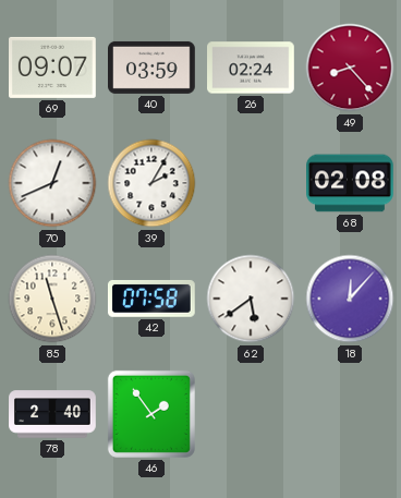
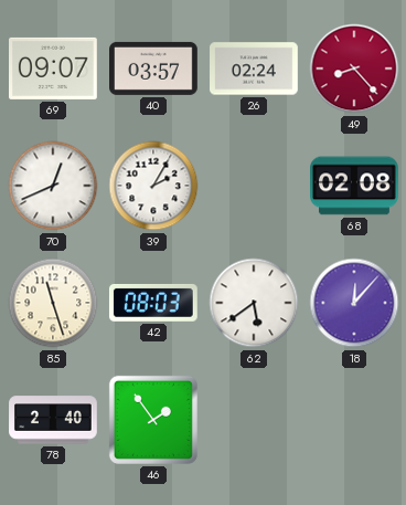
40: 03:59 -> 03:57 (154, 69)
42: 07:58 -> 08:03 (153, 303)
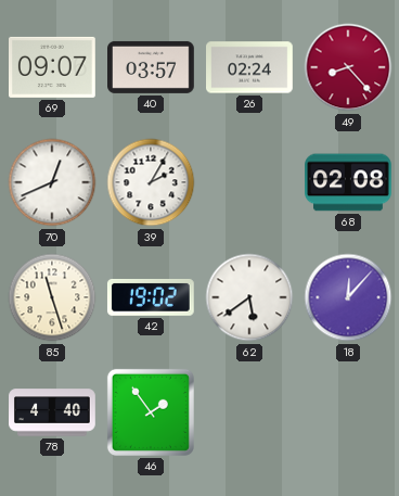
42: 08:03 -> 19:02 (151, 297)
78: 2:40 -> 4:40 (52, 412)
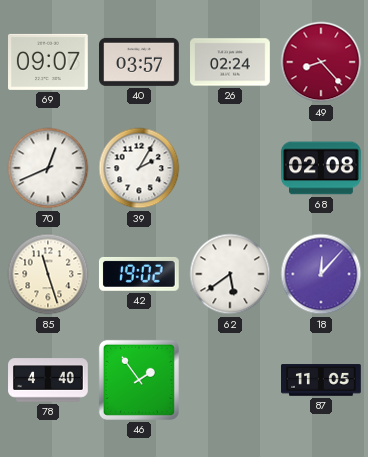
87: none -> 11:05 (322, 380)
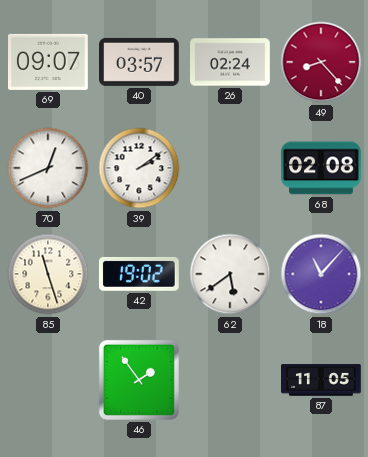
39: 2:05 -> 2:09 (139, 168)
18: 12:07 -> 11:07 (321, 274)
78: 4:40 -> none (48, 380)
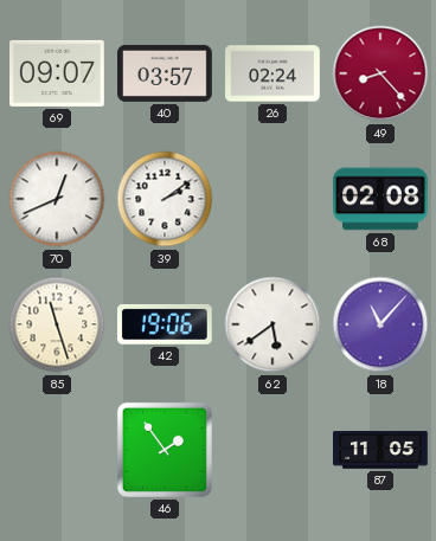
42: 19:02 -> 19:06 (165, 324)
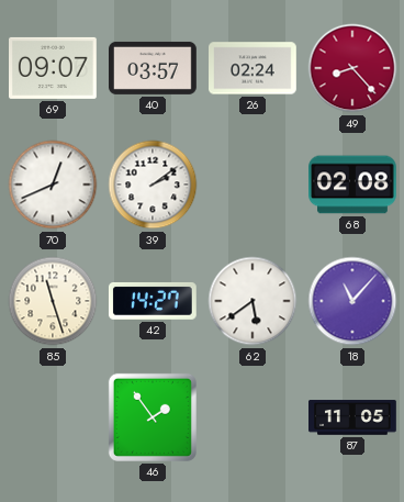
42: 19:06 -> 14:27 (153, 301)
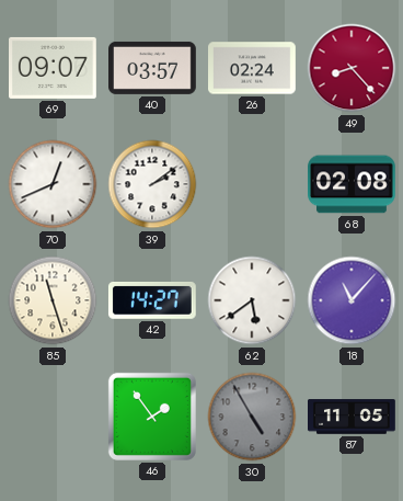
30: none -> 4:55 (252, 417)
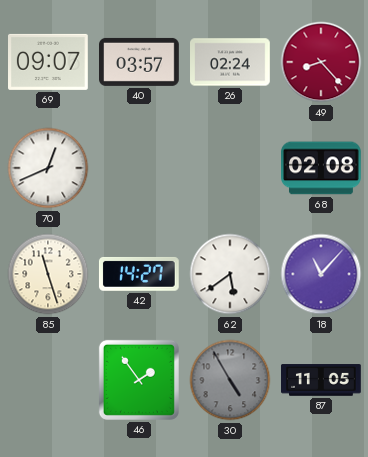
39: 2:09 -> none (152, 184)
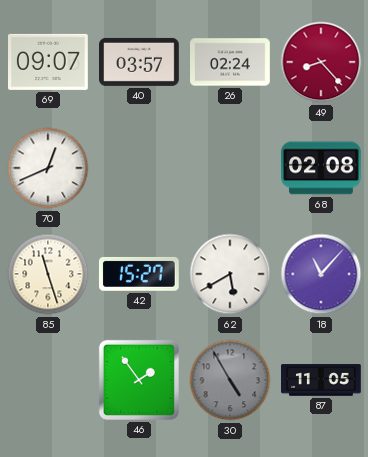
42: 14:27 -> 15:27 (139, 274)
62: 5:39 -> 5:40 (230, 274)
